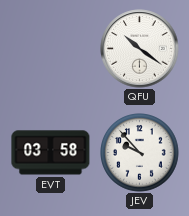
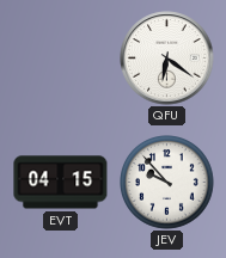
QFU: 10:21 -> 6:21 (167, 59)
EVT: 03:58 -> 04:15 (61, 183)
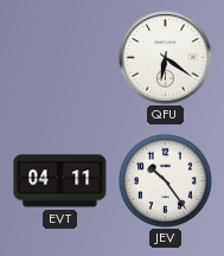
EVT: 04:15 -> 04:11 (60, 181)
JEV: 9:53 -> 10:24 (166, 181)
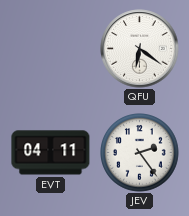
JEV: 10:24 -> 2:24 (140, 153)
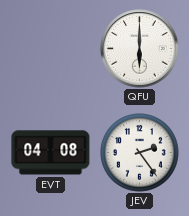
QFU: 6:21 -> 6:00 (140, 49)
EVT: 04:11 -> 04:08 (51, 153)
